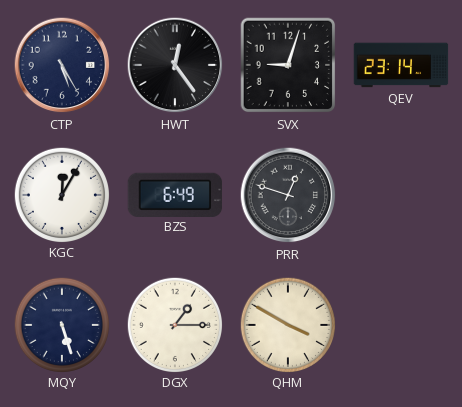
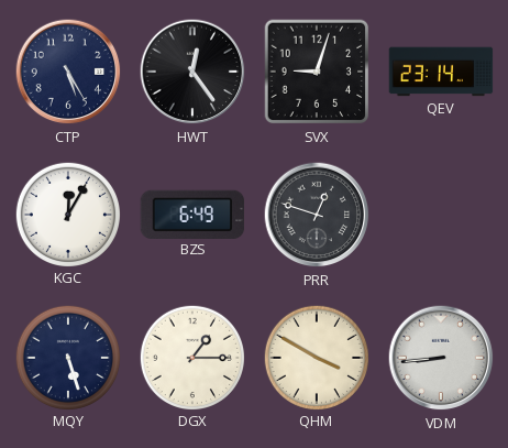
VDM: none -> 8:44 (441, 358)
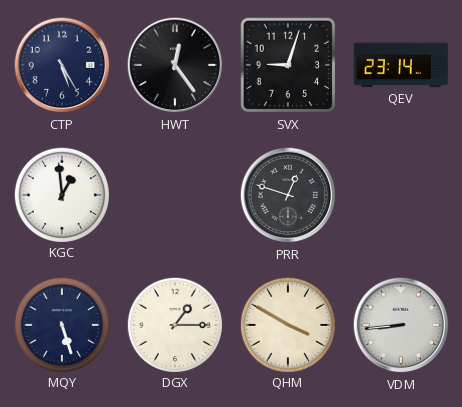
KGC: 12:05 -> 12:59 (61, 194)
BZS: 6:49 -> none (192, 214)
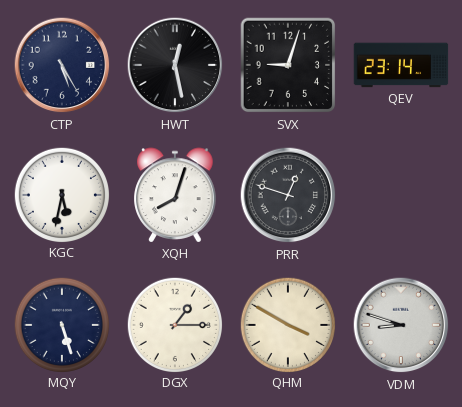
HWT: 12:24 -> 12:28 (175, 65)
KGC: 12:59 -> 5:32 (61, 194)
XQH: none -> 8:03 (175, 195)
VDM: 8:44 -> 8:48 (401, 325)
